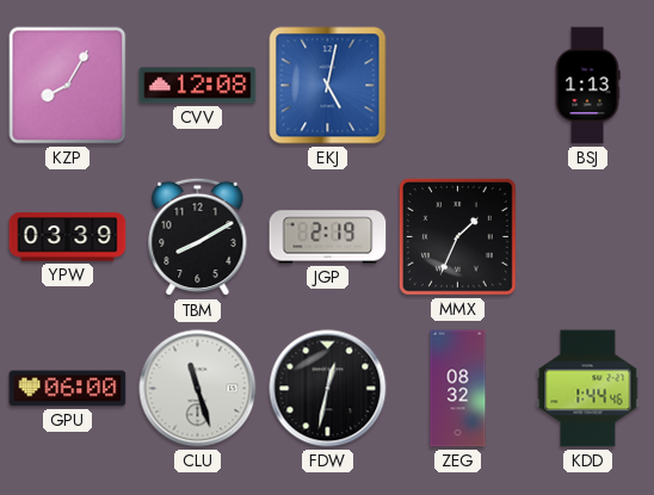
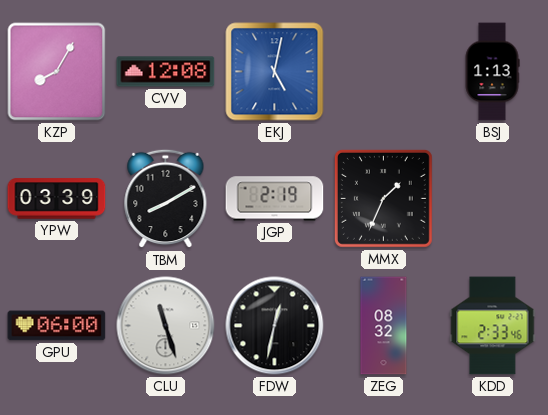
KDD: 1:44 -> 2:33 (493, 326)
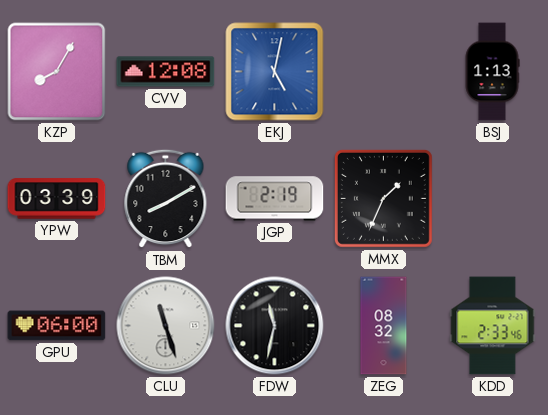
FDW: 12:32 -> 11:32 (275, 326)
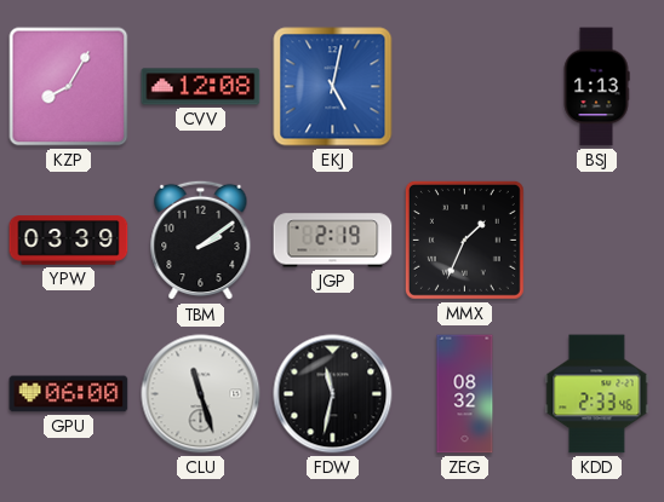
TBM: 8:10 -> 2:09 (201, 241)
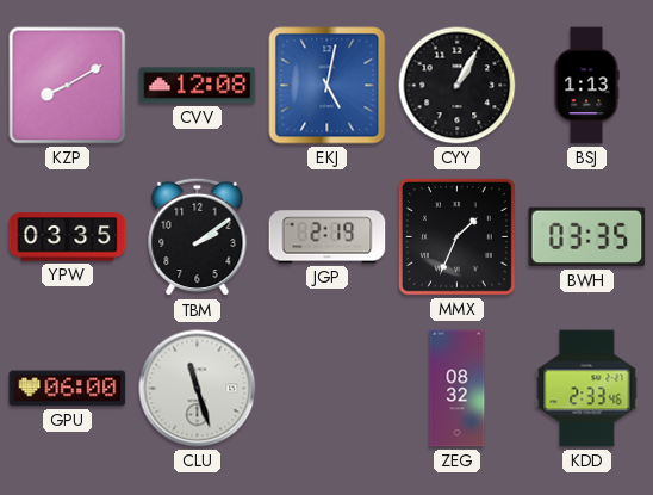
KZP: 8:05 -> 8:10 (68, 86)
CYY: none -> 1:05 (458, 86)
YPW: 03:39 -> 03:35 (68, 237)
BWH: none -> 03:35 (587, 237)
FDW: 11:32 -> none (333, 394)
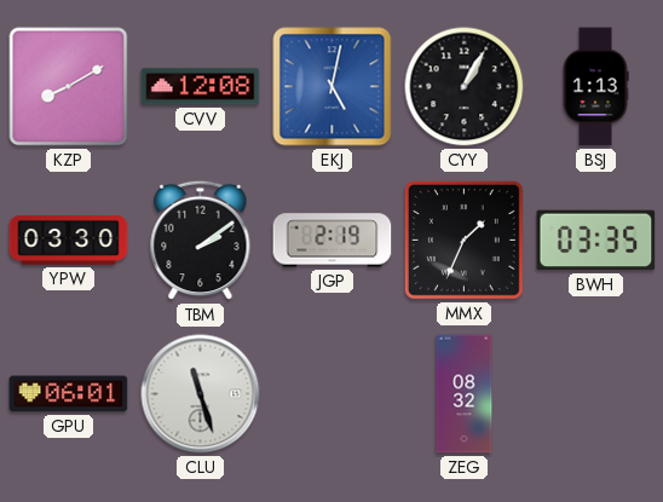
YPW: 03:35 -> 03:30 (69, 241)
GPU: 06:00 -> 06:01 (69, 394)
KDD: 2:33 -> none (587, 389)
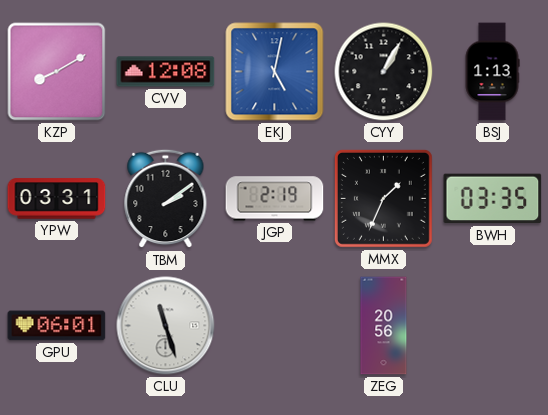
YPW: 03:30 -> 03:31 (57, 199)
ZEG: 08:32 -> 20:56 (384, 326)
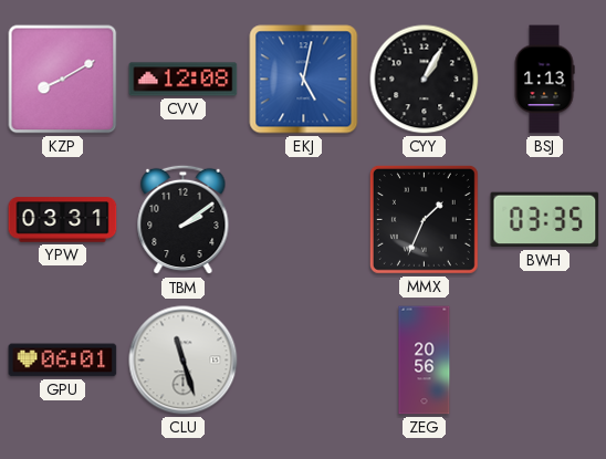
JGP: 2:19 -> none (275, 199)
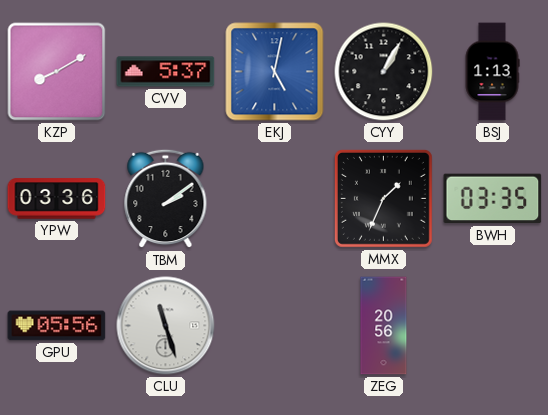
CVV: 12:08 -> 5:37 (166, 72)
YPW: 03:31 -> 03:36 (57, 199)
GPU: 06:01 -> 05:56 (57, 326)
